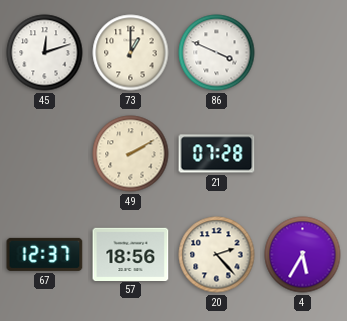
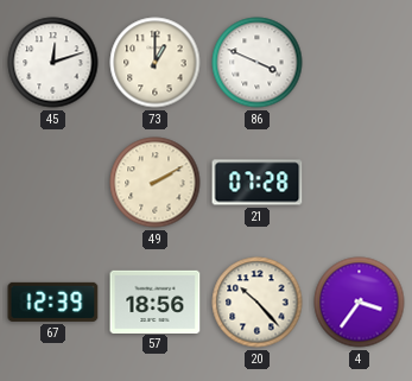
67: 12:37 -> 12:39 (53, 301)
20: 2:23 -> 10:23 (258, 303)
4: 5:35 -> 3:36 (360, 303)
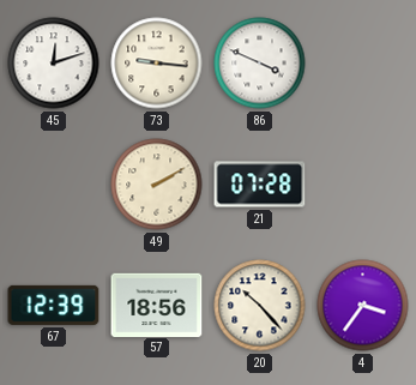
73: 1:00 -> 9:16 (157, 64)
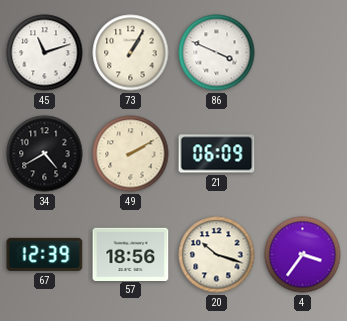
45: 12:12 -> 11:12 (45, 53)
73: 9:16 -> 1:05 (131, 53)
34: none -> 4:40 (45, 154)
21: 07:28 -> 06:09 (217, 154)
20: 10:23 -> 10:18 (217, 255)
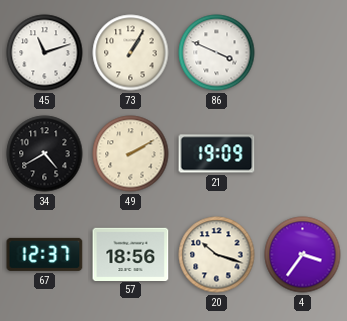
21: 06:09 -> 19:09 (217, 154)
67: 12:39 -> 12:37 (45, 254)
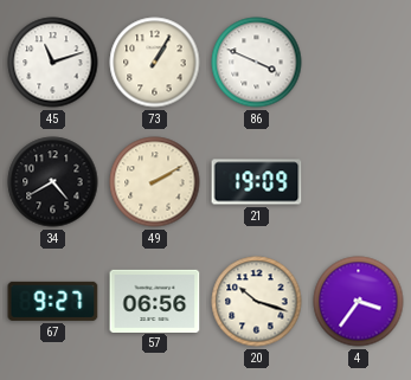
67: 12:37 -> 9:27 (53, 301)
57: 18:56 -> 06:56 (155, 301)
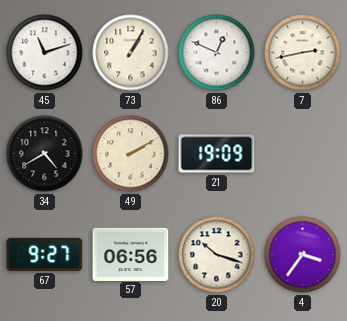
86: 3:49 -> 12:49 (217, 53)
7: none -> 2:43 (303, 53)
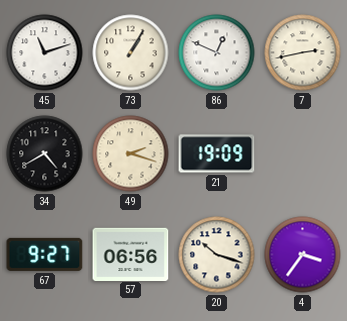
49: 2:10 -> 2:18 (131, 154)
